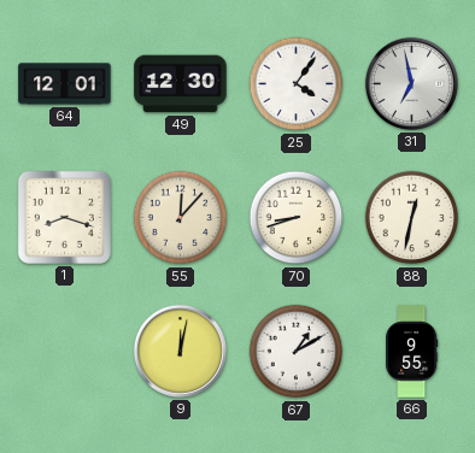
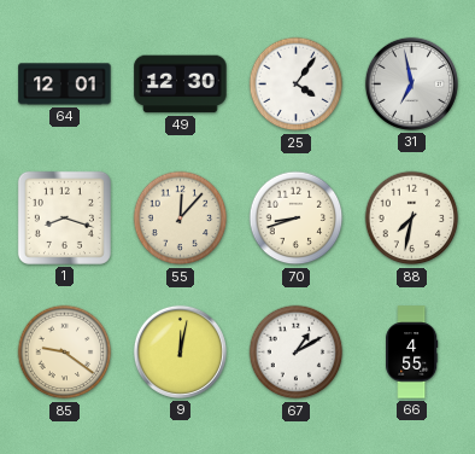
88: 12:32 -> 7:32 (412, 219)
85: none -> 9:21 (65, 353)
66: 9:55 -> 4:55 (412, 353)
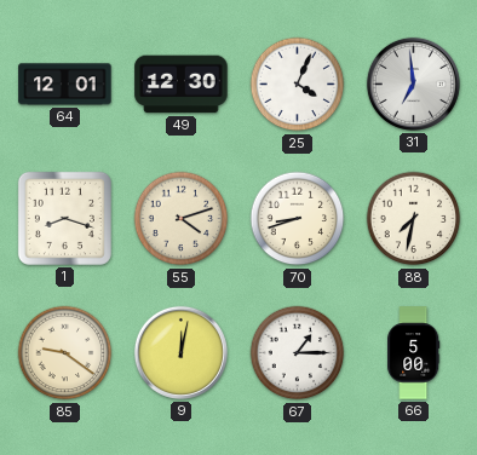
25: 4:06 -> 4:04 (298, 85)
31: 6:58 -> 6:59 (413, 83)
55: 12:07 -> 4:12 (182, 219)
67: 1:10 -> 1:15 (298, 353)
66: 4:55 -> 5:00 (414, 353)
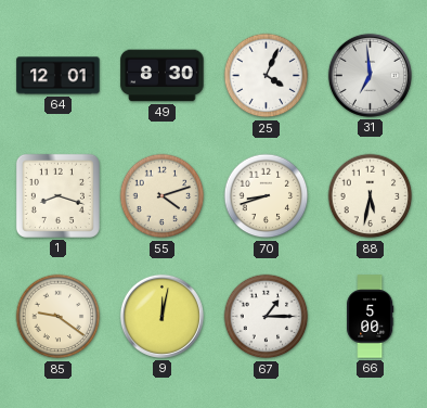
49: 12:30 -> 8:30 (163, 76)
88: 7:32 -> 5:32 (371, 196)
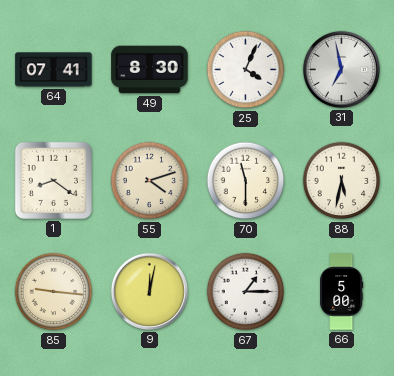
64: 12:01 -> 07:41 (54, 70)
31: 6:59 -> 6:58 (341, 69)
1: 8:18 -> 8:21 (53, 180)
70: 8:42 -> 11:30 (246, 181)
85: 9:21 -> 9:16 (54, 292)
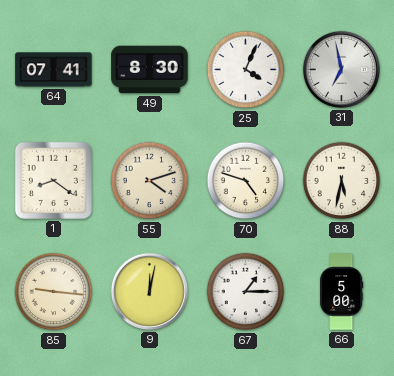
70: 11:30 -> 4:48 (246, 181)
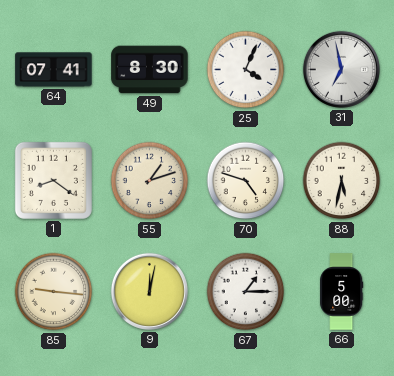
55: 4:12 -> 1:12 (150, 181)
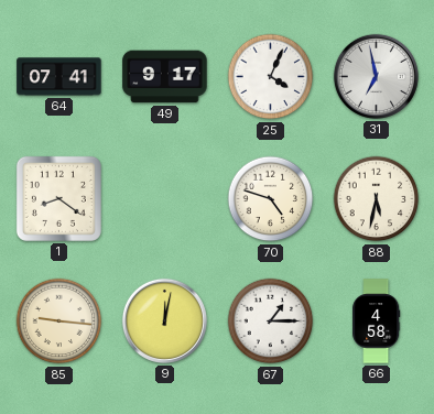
49: 8:30 -> 9:17 (165, 77)
55: 1:12 -> none (150, 181)
66: 5:00 -> 4:58 (377, 322)
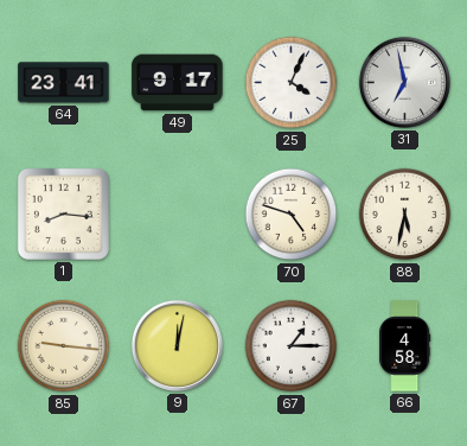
64: 07:41 -> 23:41 (64, 83)
1: 8:21 -> 8:16 (63, 214)
